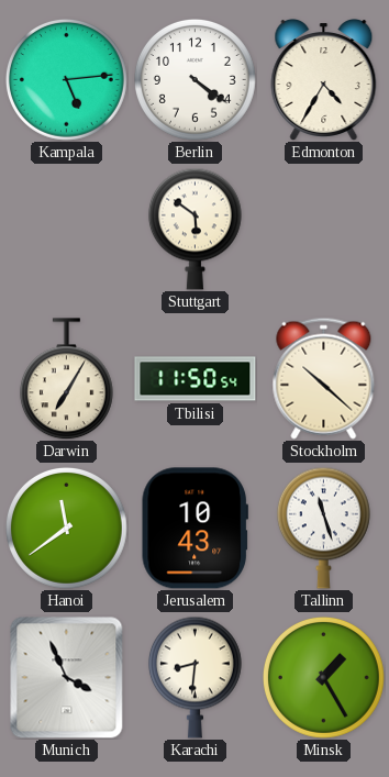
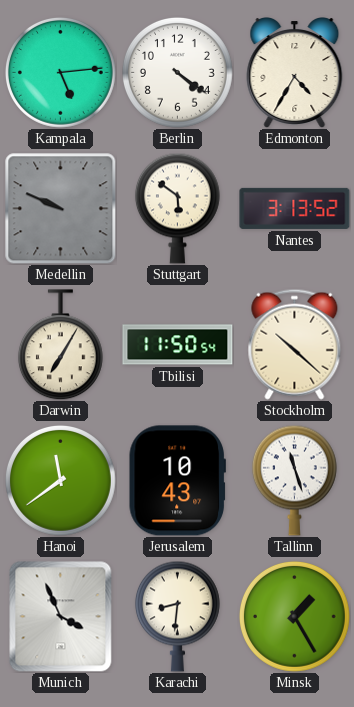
Medellin: none -> 9:49 (61, 209)
Nantes: none -> 3:13 (295, 208)
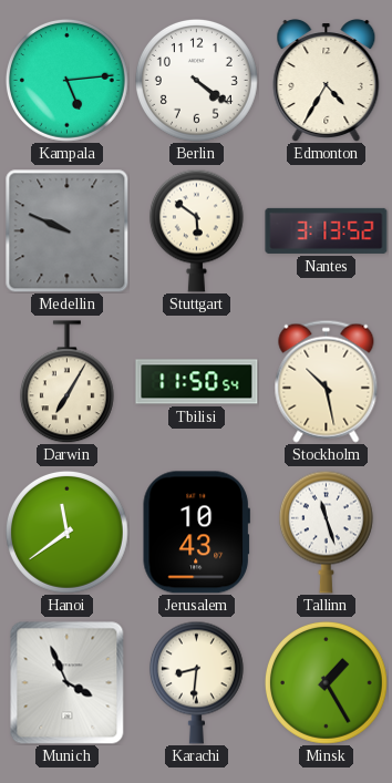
Stockholm: 10:22 -> 10:28 (327, 381)
